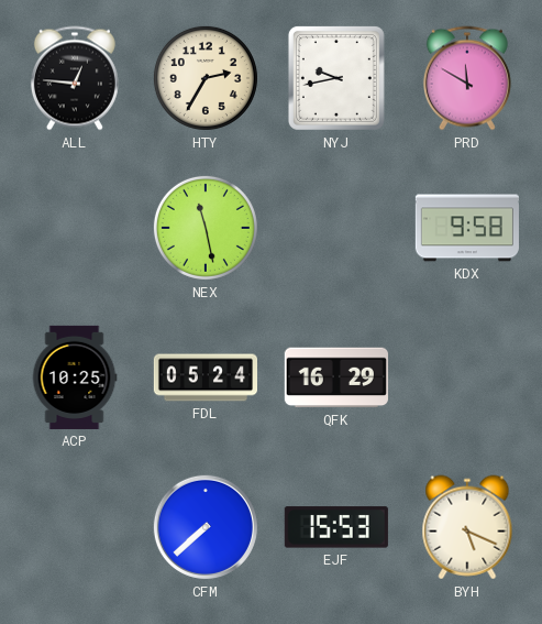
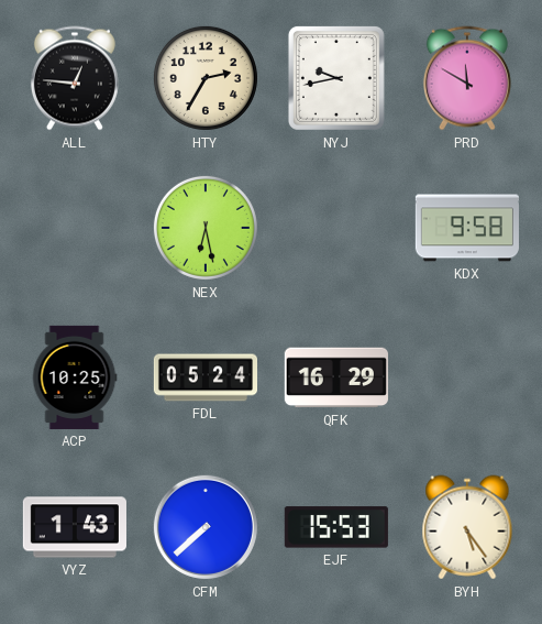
NEX: 11:28 -> 6:28 (206, 228)
VYZ: none -> 1:43 (75, 527)
BYH: 5:19 -> 5:24 (467, 527)
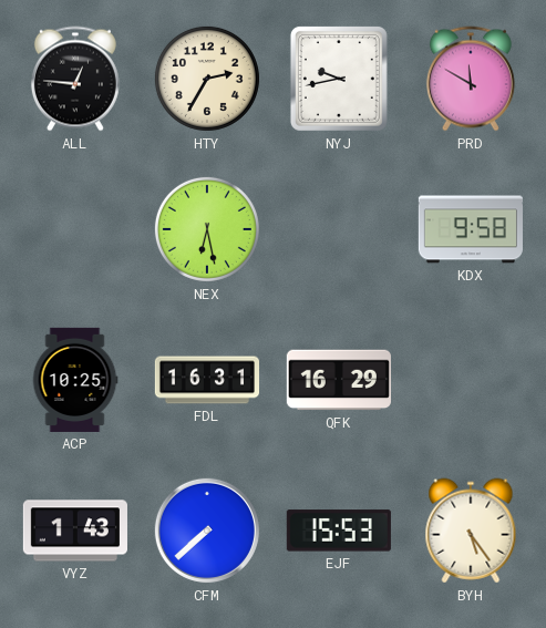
FDL: 05:24 -> 16:31 (206, 380)
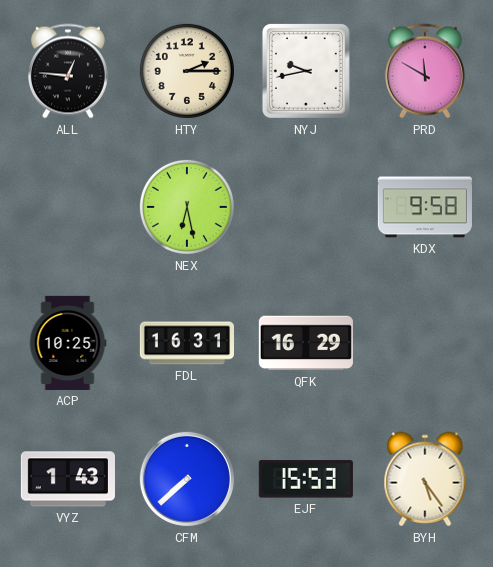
HTY: 2:35 -> 2:15 (187, 71)
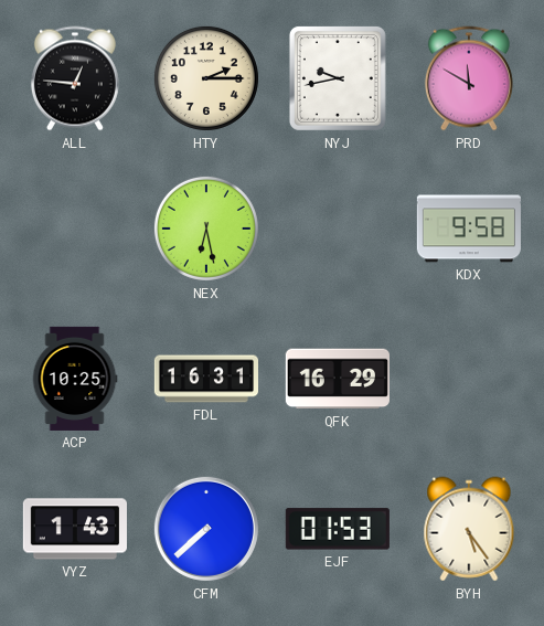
EJF: 15:53 -> 01:53 (338, 529)
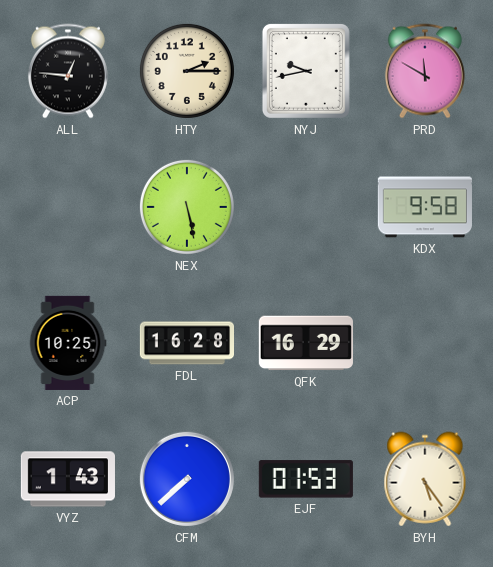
NEX: 6:28 -> 5:28 (187, 207)
FDL: 16:31 -> 16:28 (186, 343)
